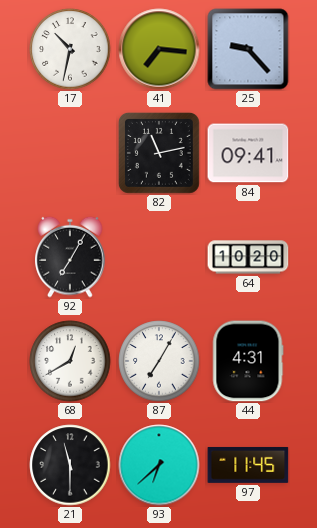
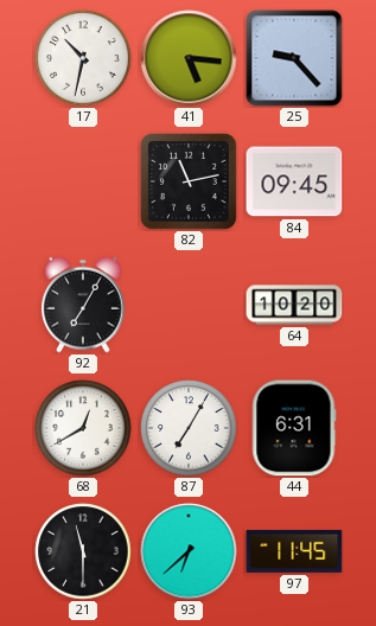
41: 7:16 -> 5:16 (189, 58)
84: 09:41 -> 09:45 (294, 181)
44: 4:31 -> 6:31 (294, 428)
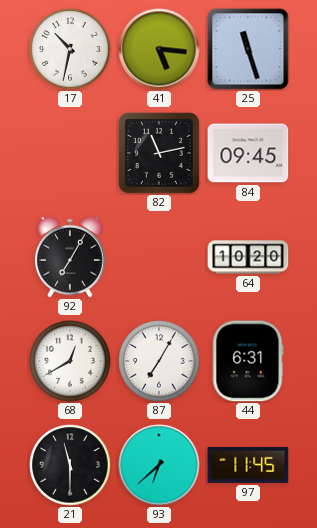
25: 9:23 -> 11:27 (248, 49)
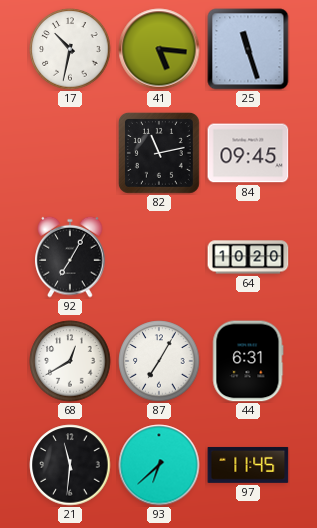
21: 11:30 -> 11:31 (70, 465)
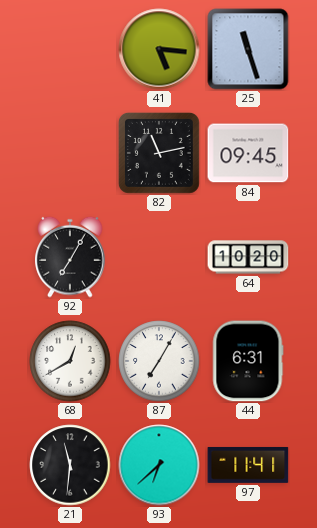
17: 10:32 -> none (70, 49)
97: 11:45 -> 11:41 (248, 465)
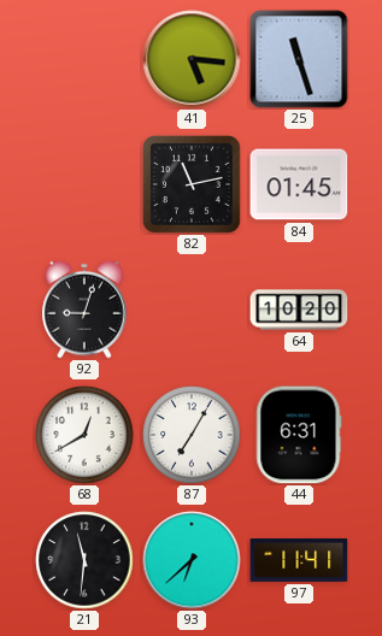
84: 09:45 -> 01:45 (299, 184)
92: 7:05 -> 9:03 (84, 310)
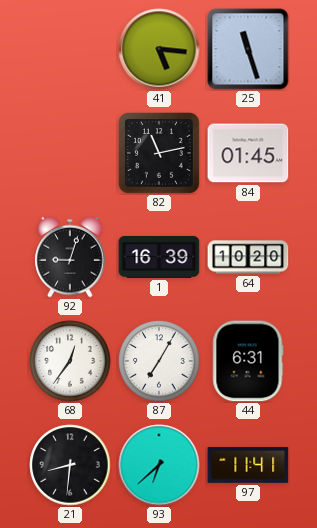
1: none -> 16:39 (159, 257)
68: 12:40 -> 12:36 (70, 361)
21: 11:31 -> 8:31 (70, 465)
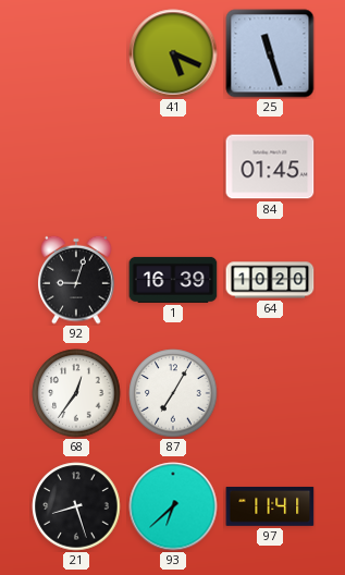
41: 5:16 -> 5:19 (173, 53)
82: 11:13 -> none (159, 153)
44: 6:31 -> none (248, 361)
21: 8:31 -> 8:27 (76, 506)
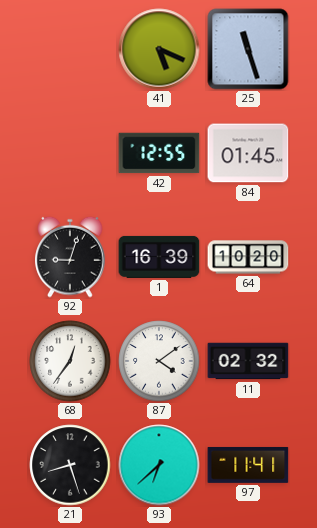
42: none -> 12:55 (159, 153)
87: 7:05 -> 4:09 (159, 361)
11: none -> 02:32 (248, 361)
